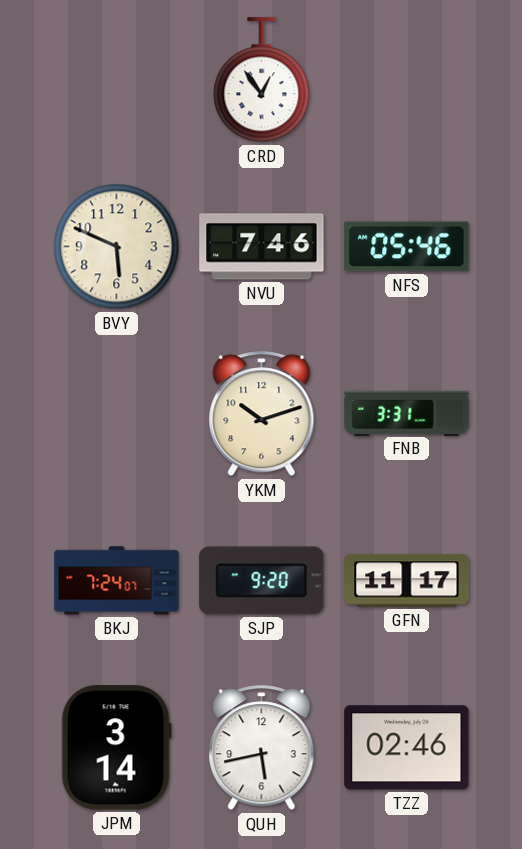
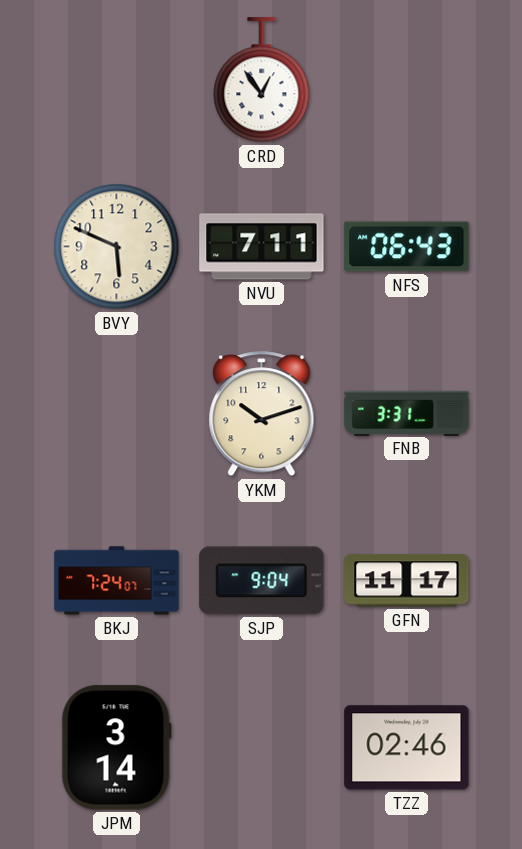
NVU: 7:46 -> 7:11 (262, 247)
NFS: 05:46 -> 06:43 (407, 247)
SJP: 9:20 -> 9:04 (262, 581)
QUH: 5:43 -> none (262, 748)
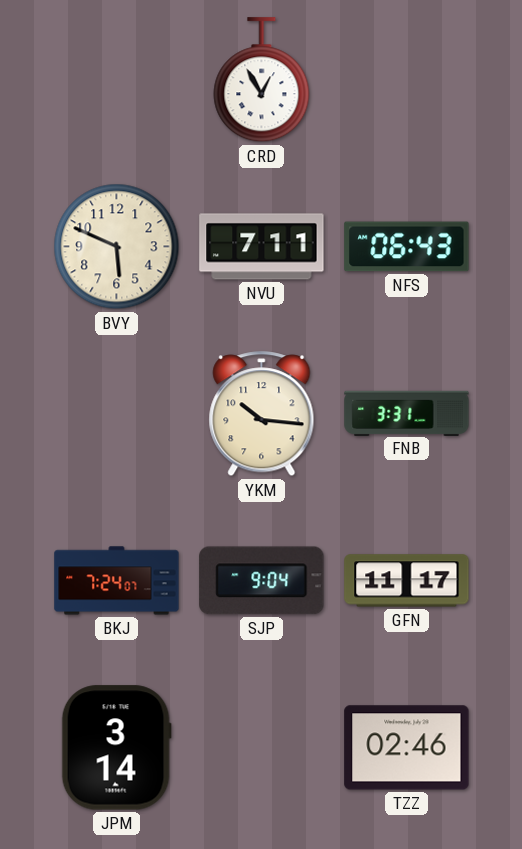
CRD: 12:54 -> 12:55 (262, 80)
YKM: 10:12 -> 10:16 (262, 414)
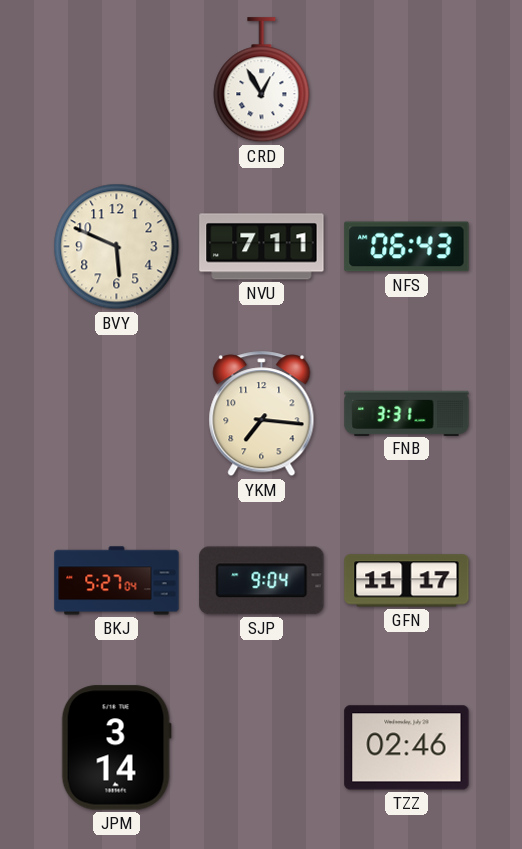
YKM: 10:16 -> 7:16 (262, 414)
BKJ: 7:24 -> 5:27 (117, 581)
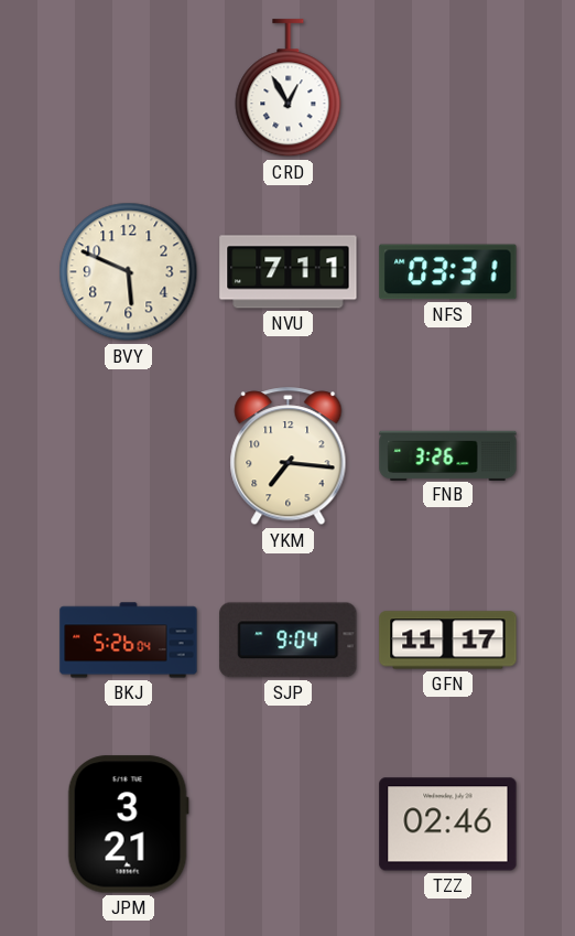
NFS: 06:43 -> 03:31 (448, 272)
FNB: 3:31 -> 3:26 (448, 455)
BKJ: 5:27 -> 5:26 (129, 641)
JPM: 3:14 -> 3:21 (128, 825)
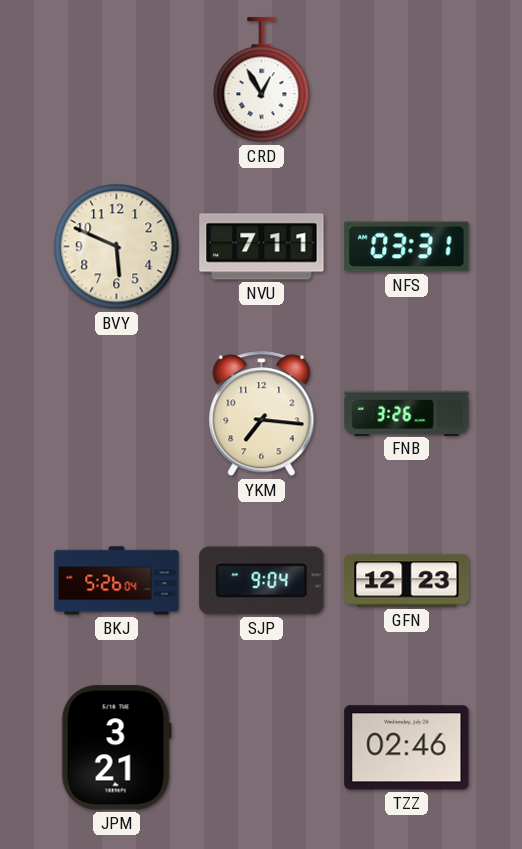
GFN: 11:17 -> 12:23 (407, 581)
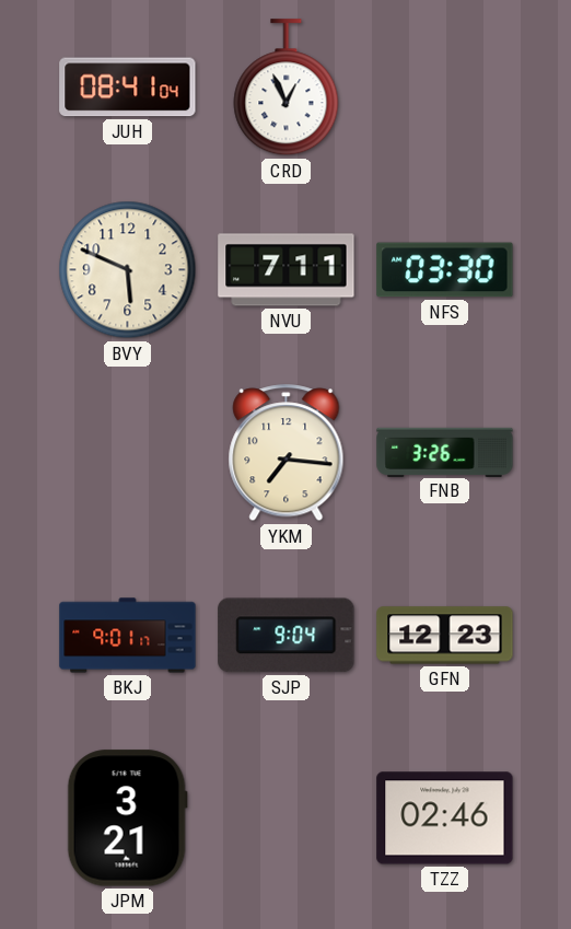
JUH: none -> 08:41 (128, 88)
CRD: 12:55 -> 12:56 (287, 88)
NFS: 03:31 -> 03:30 (445, 270)
BKJ: 5:26 -> 9:01 (128, 636)
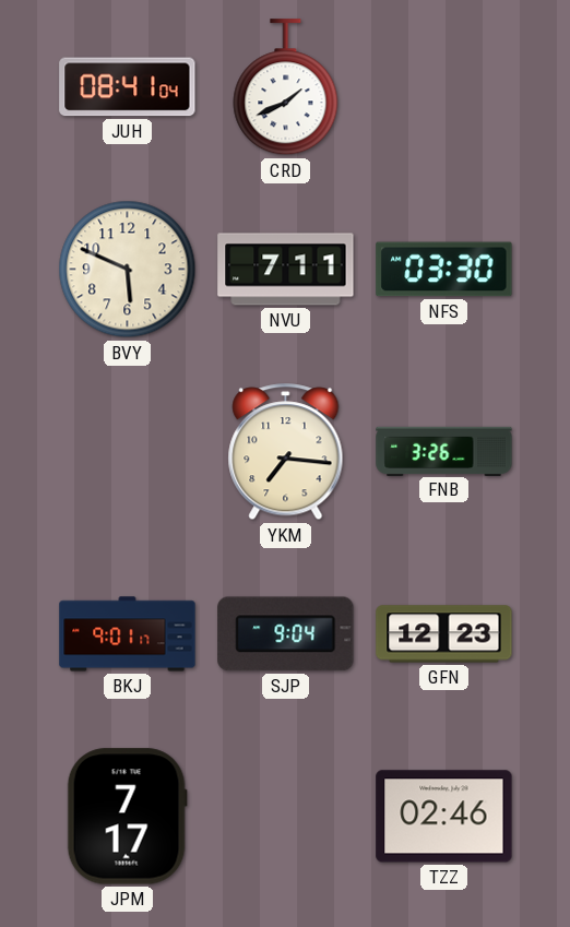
CRD: 12:56 -> 1:41 (286, 87)
JPM: 3:21 -> 7:17 (127, 817)
